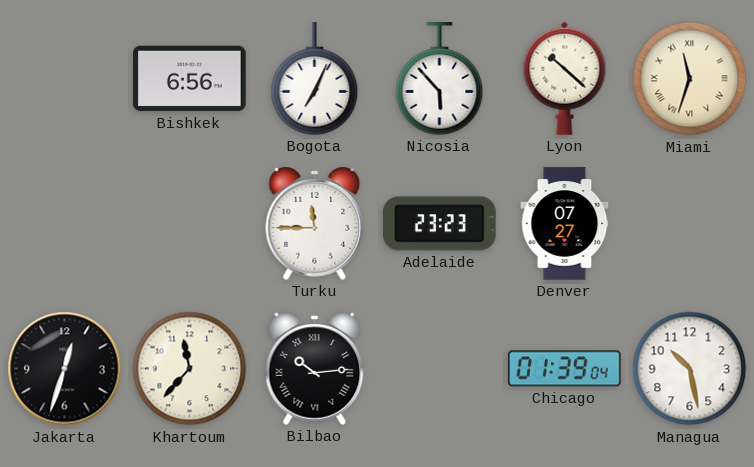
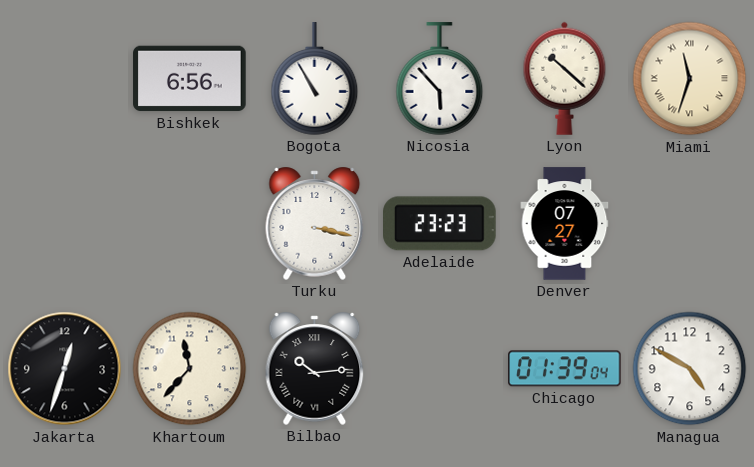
Bogota: 7:04 -> 10:55 (315, 79)
Turku: 11:45 -> 3:17 (315, 223)
Managua: 10:28 -> 4:50 (690, 369)
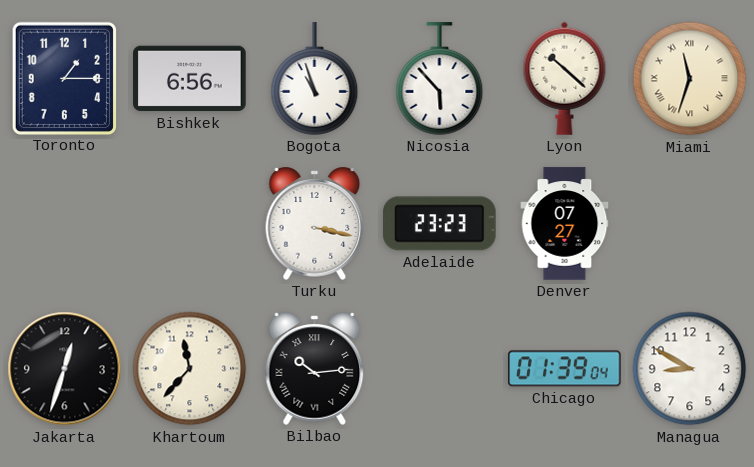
Toronto: none -> 1:15 (64, 78)
Bogota: 10:55 -> 10:57 (315, 79)
Managua: 4:50 -> 8:50 (690, 369)
